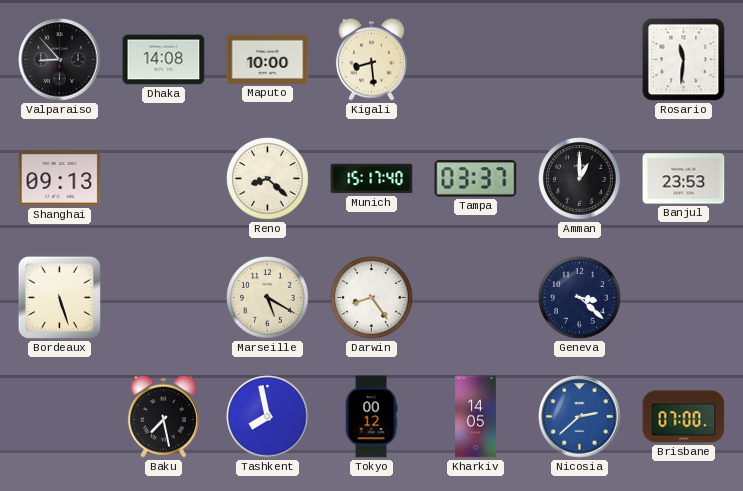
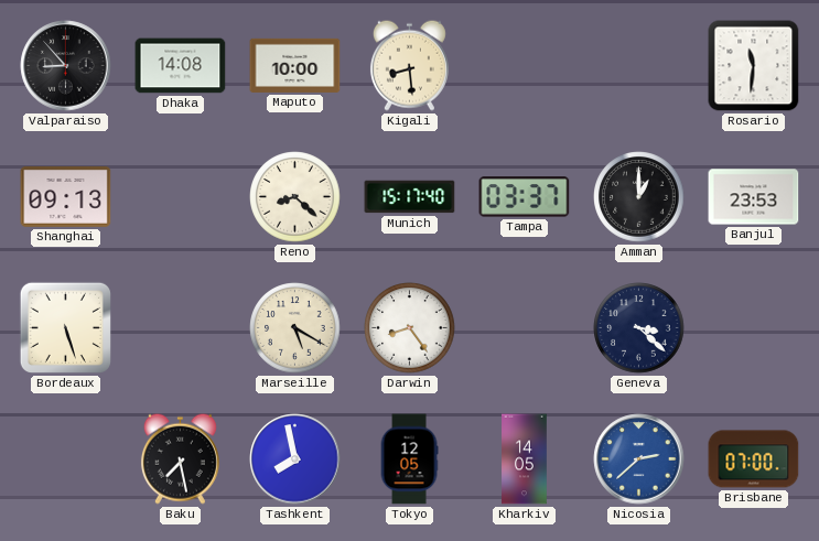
Tokyo: 00:12 -> 12:05 (409, 459)
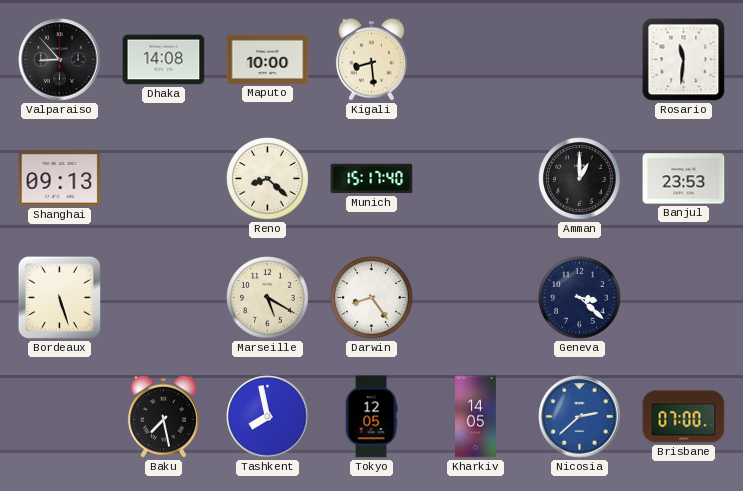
Tampa: 03:37 -> none (525, 197)
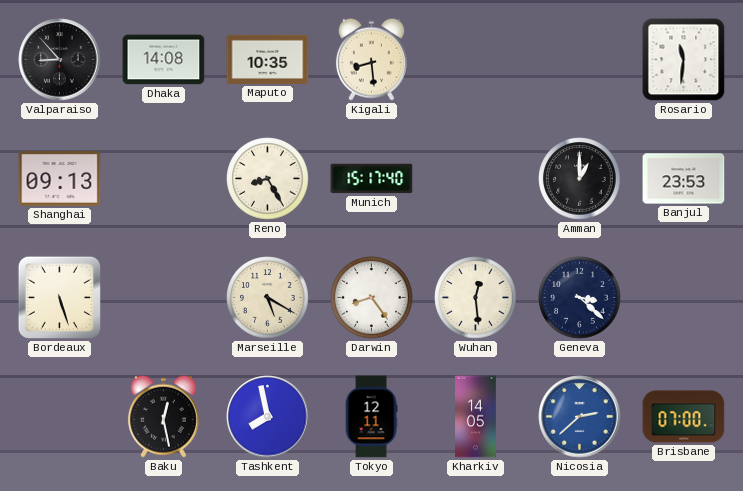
Maputo: 10:00 -> 10:35 (268, 59)
Reno: 8:22 -> 8:25 (268, 179)
Wuhan: none -> 12:29 (476, 298)
Baku: 7:28 -> 12:28 (163, 416)
Tokyo: 12:05 -> 12:11 (371, 417)
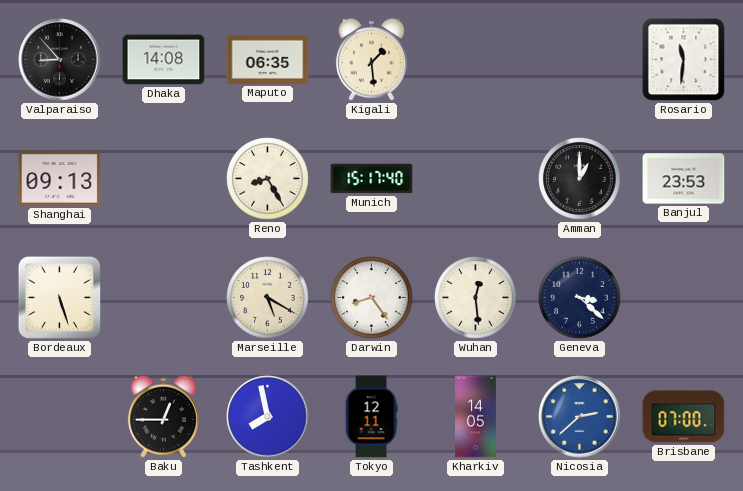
Maputo: 10:35 -> 06:35 (268, 59)
Kigali: 8:29 -> 1:29 (371, 59)
Baku: 12:28 -> 12:45 (163, 416)
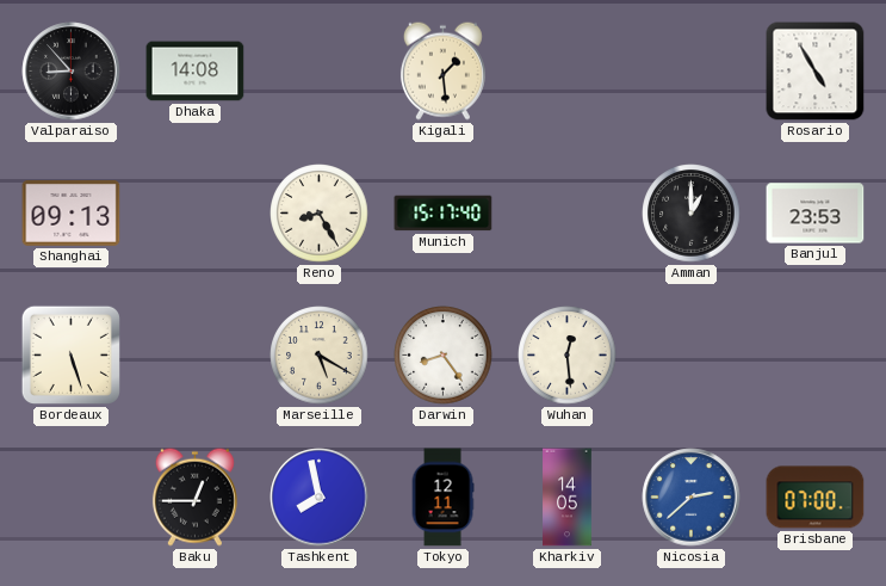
Maputo: 06:35 -> none (268, 59)
Rosario: 11:31 -> 4:55 (816, 72)
Geneva: 3:22 -> none (580, 298)
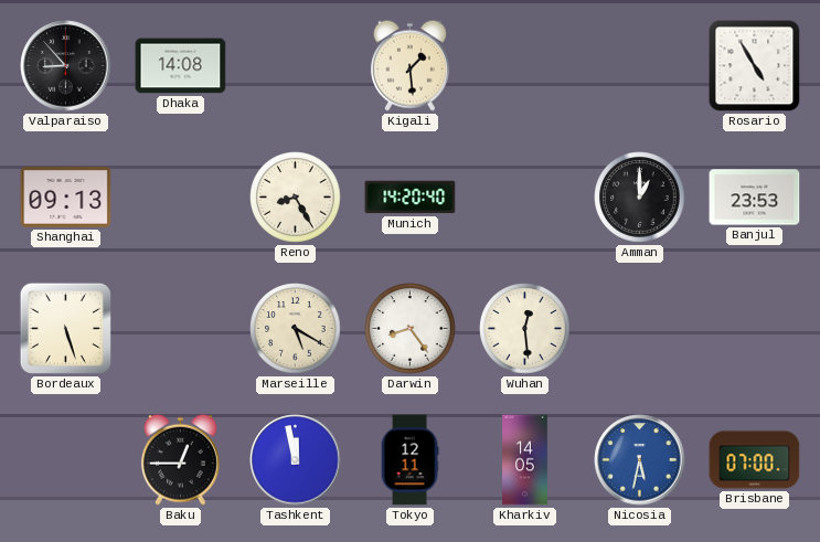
Munich: 15:17 -> 14:20 (411, 198)
Tashkent: 7:58 -> 11:58 (296, 460)
Nicosia: 2:38 -> 5:32 (640, 460)
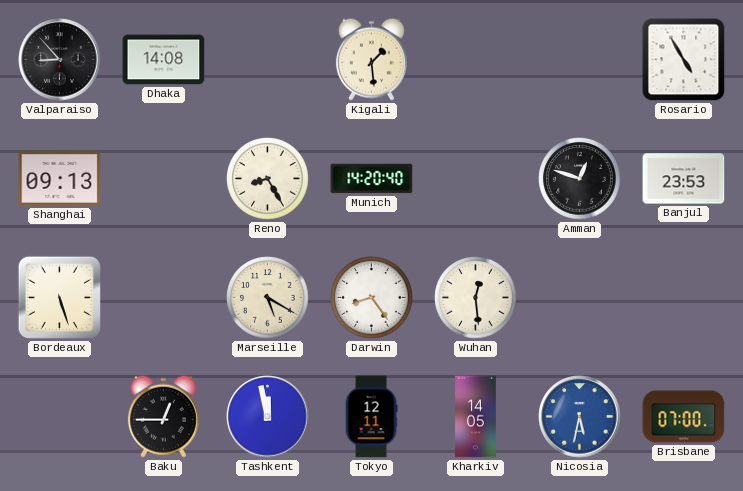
Amman: 1:00 -> 12:48 (580, 179)
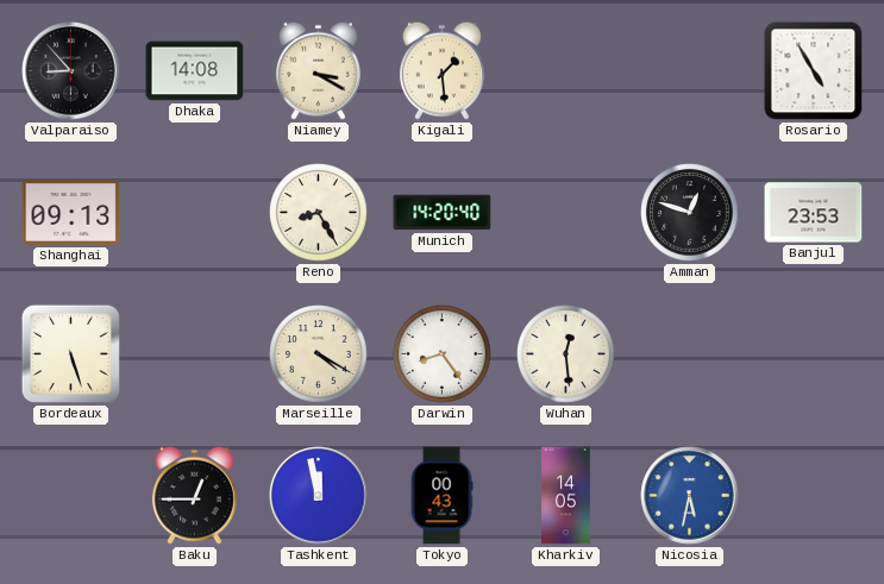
Niamey: none -> 3:20 (318, 70)
Marseille: 5:20 -> 4:20 (319, 354)
Tokyo: 12:11 -> 00:43 (441, 496)
Brisbane: 07:00 -> none (684, 417)
